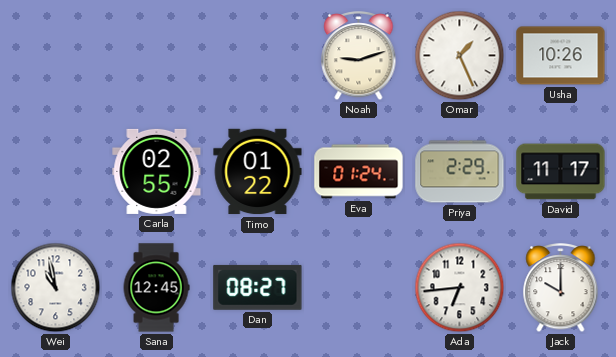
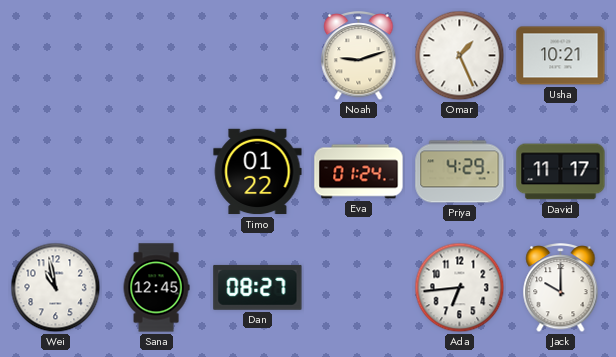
Usha: 10:26 -> 10:21 (561, 56)
Carla: 02:55 -> none (157, 171)
Priya: 2:29 -> 4:29 (460, 172)
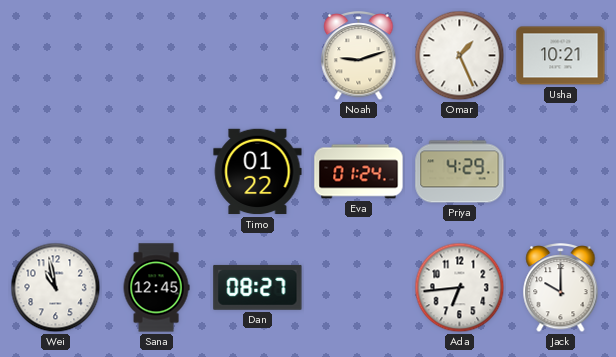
David: 11:17 -> none (561, 172)
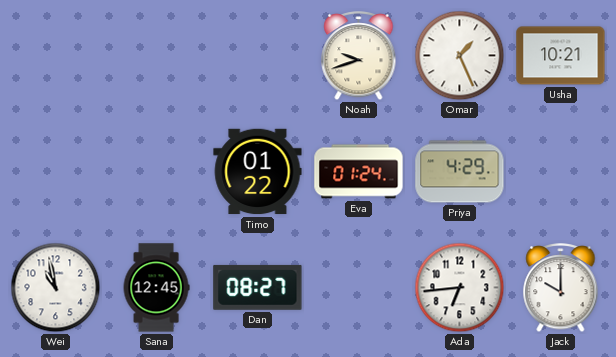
Noah: 9:12 -> 9:42 (359, 57)
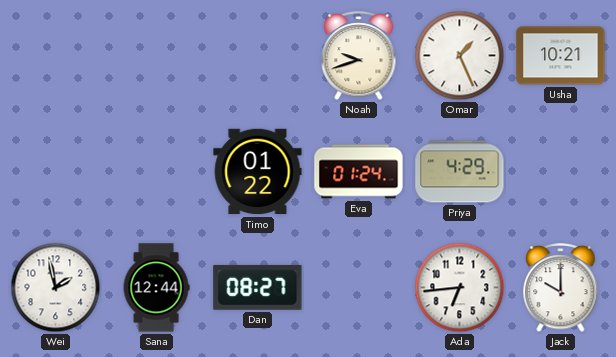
Wei: 10:58 -> 1:58 (56, 288)
Sana: 12:45 -> 12:44 (156, 288)
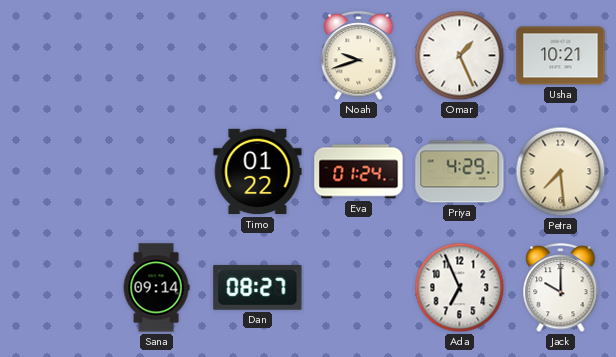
Petra: none -> 7:29 (561, 172)
Wei: 1:58 -> none (56, 288)
Sana: 12:44 -> 09:14 (156, 288)
Ada: 6:44 -> 6:56 (460, 288)
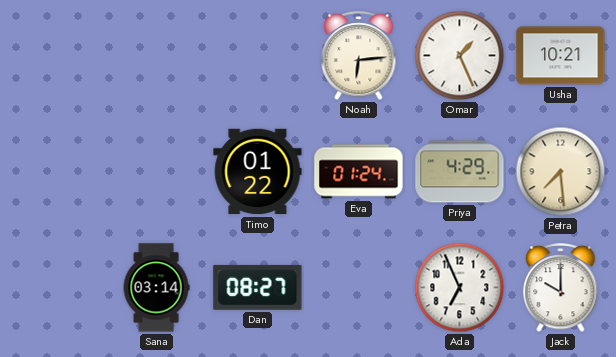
Noah: 9:42 -> 6:14 (359, 57)
Sana: 09:14 -> 03:14 (156, 288)
